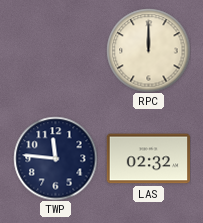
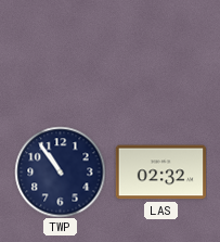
RPC: 12:00 -> none (148, 50)
TWP: 11:46 -> 10:54 (60, 171)
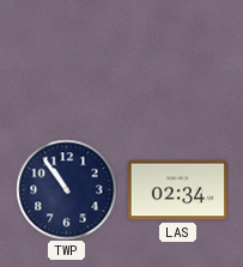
LAS: 02:32 -> 02:34 (177, 190)
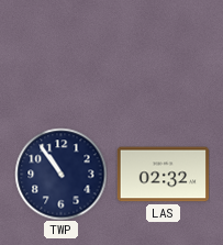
LAS: 02:34 -> 02:32 (163, 175)
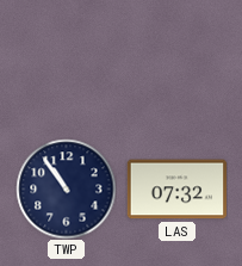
LAS: 02:32 -> 07:32 (176, 190)
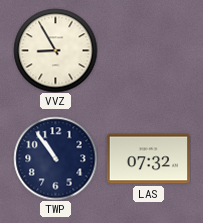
VVZ: none -> 8:55 (55, 50)
